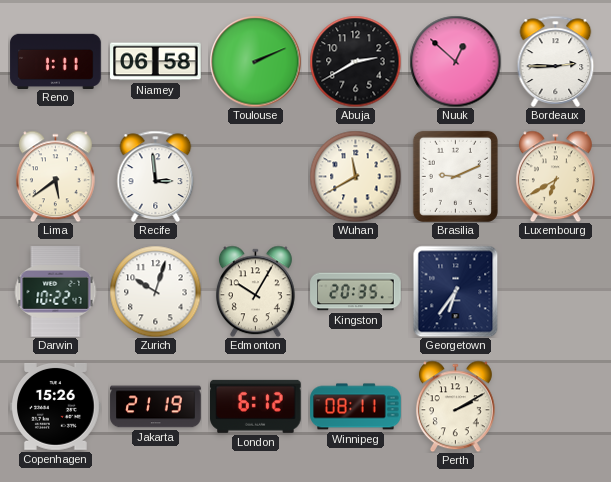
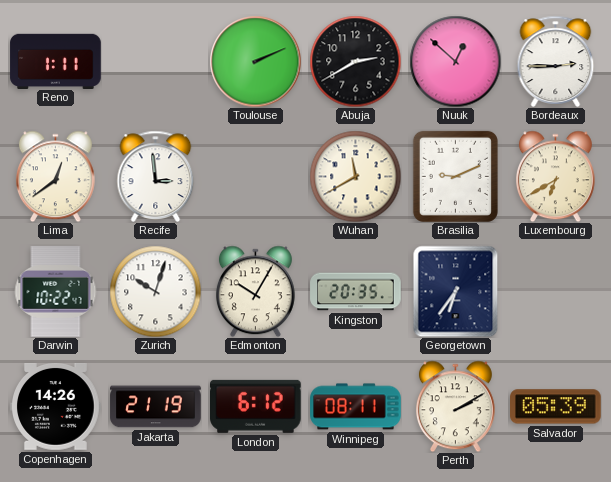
Niamey: 06:58 -> none (156, 62)
Lima: 5:39 -> 12:39 (55, 176)
Copenhagen: 15:26 -> 14:26 (56, 407)
Salvador: none -> 05:39 (556, 407)
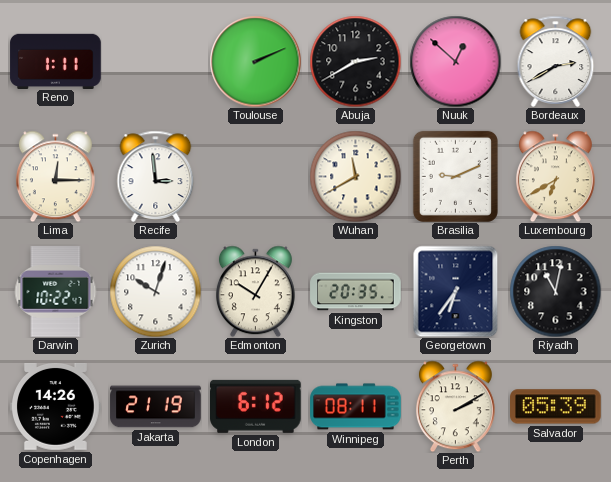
Bordeaux: 2:45 -> 2:40 (556, 61)
Lima: 12:39 -> 12:15 (55, 176)
Riyadh: none -> 11:02 (555, 291)
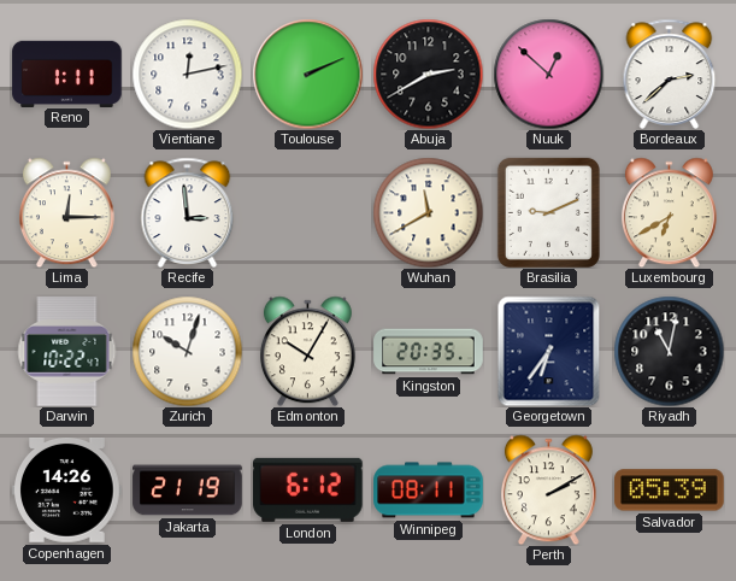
Vientiane: none -> 12:13 (187, 74)
Bordeaux: 2:40 -> 2:38 (670, 74)
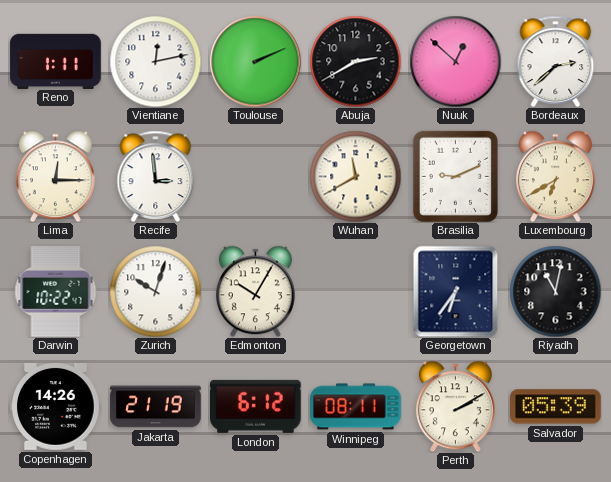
Kingston: 20:35 -> none (429, 352)
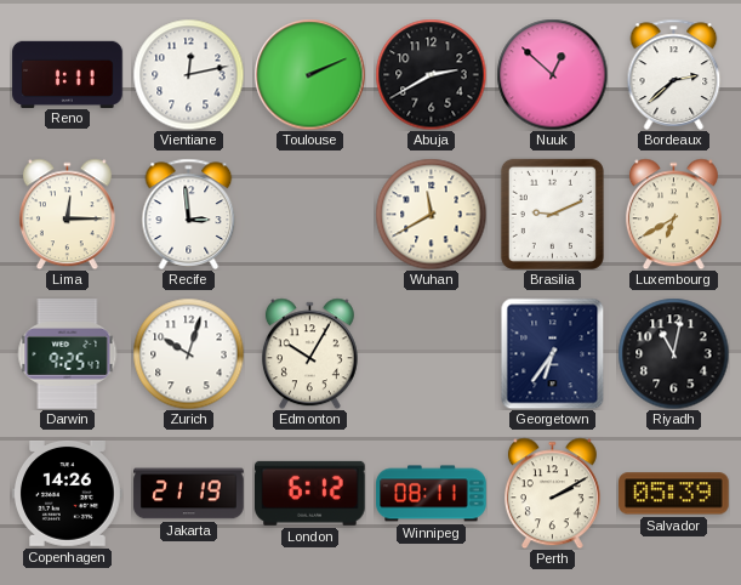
Darwin: 10:22 -> 9:25 (68, 354)
